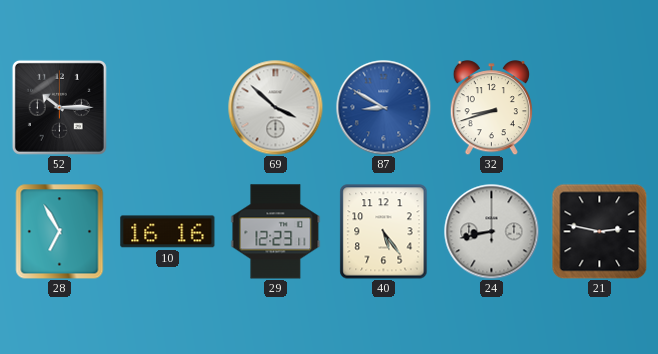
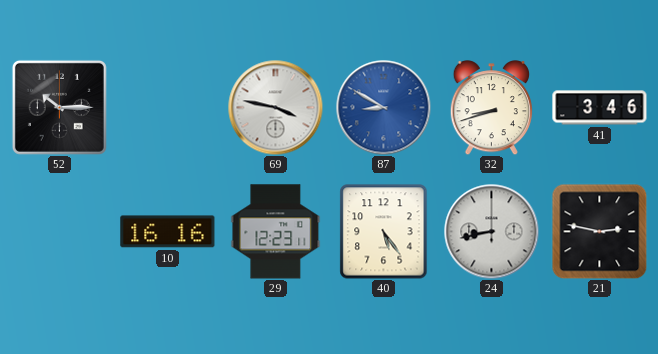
69: 3:52 -> 3:47 (275, 107)
41: none -> 3:46 (600, 108)
28: 6:55 -> none (60, 231)
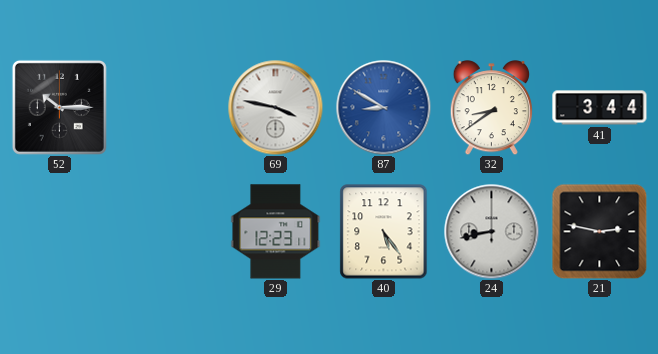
32: 8:42 -> 8:39 (491, 108)
41: 3:46 -> 3:44 (600, 108)
10: 16:16 -> none (168, 232)
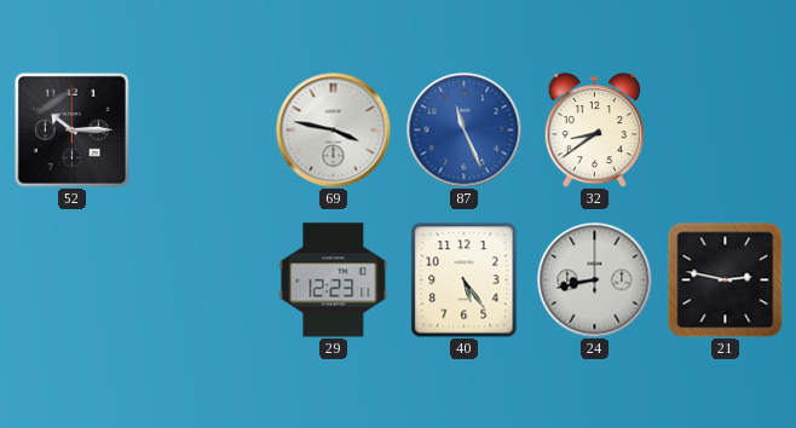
87: 8:50 -> 11:26 (463, 129)
41: 3:44 -> none (600, 108)
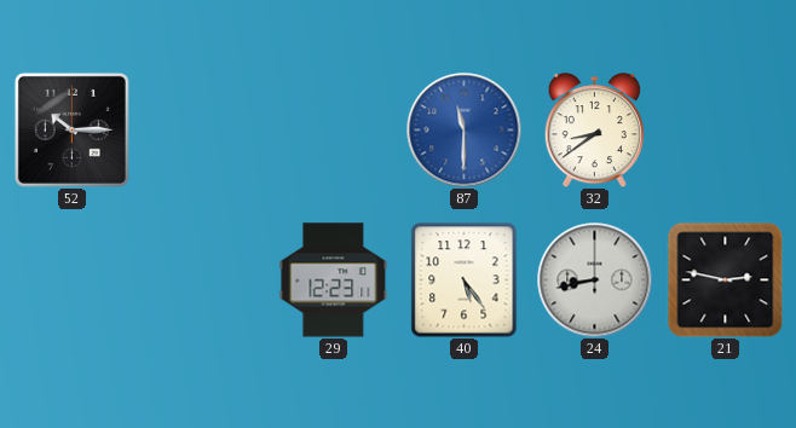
69: 3:47 -> none (333, 129)
87: 11:26 -> 11:30 (463, 129)
